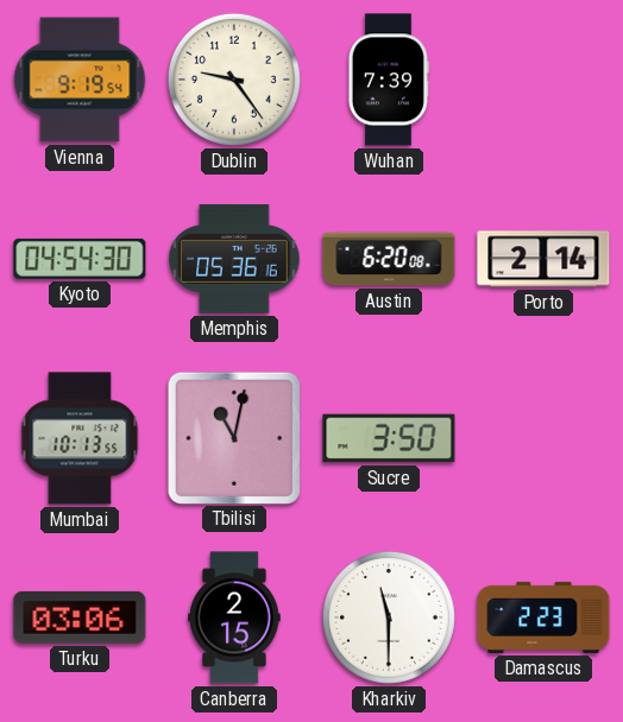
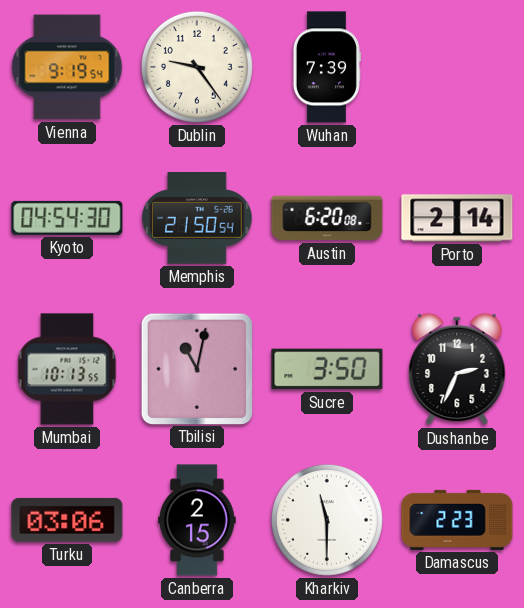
Memphis: 05:36 -> 21:50 (197, 218)
Dushanbe: none -> 2:34 (457, 369)
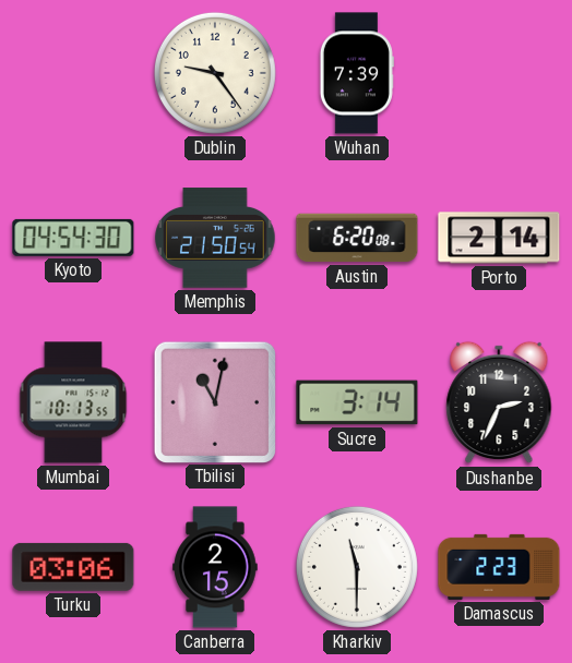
Vienna: 9:19 -> none (67, 67)
Sucre: 3:50 -> 3:14 (357, 402)
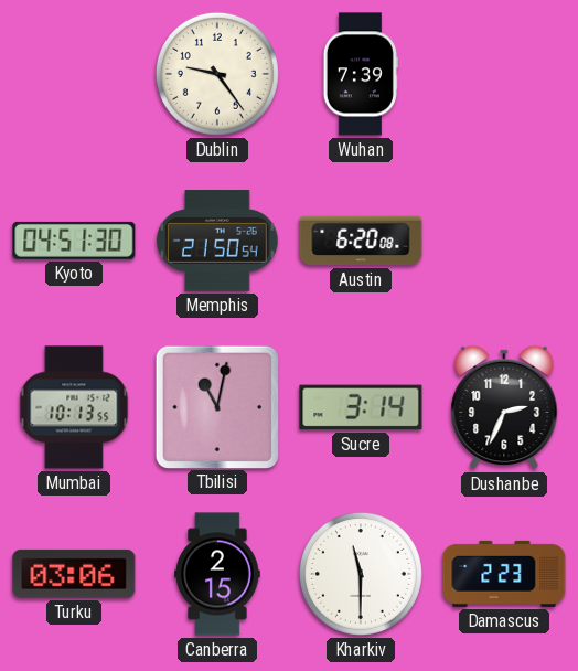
Kyoto: 04:54 -> 04:51 (74, 241)
Porto: 2:14 -> none (499, 238)
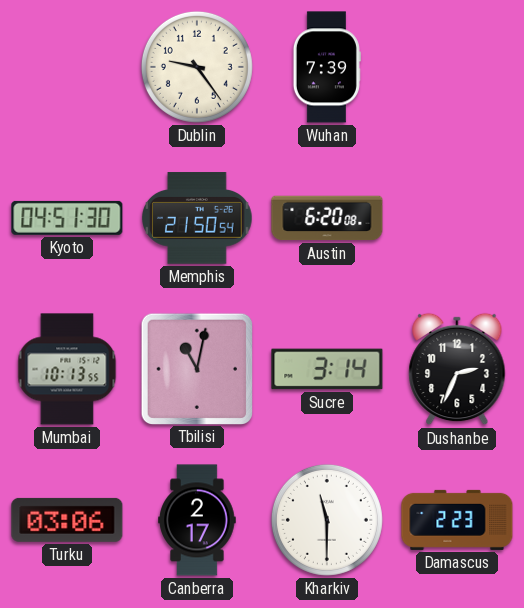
Canberra: 2:15 -> 2:17 (197, 520)
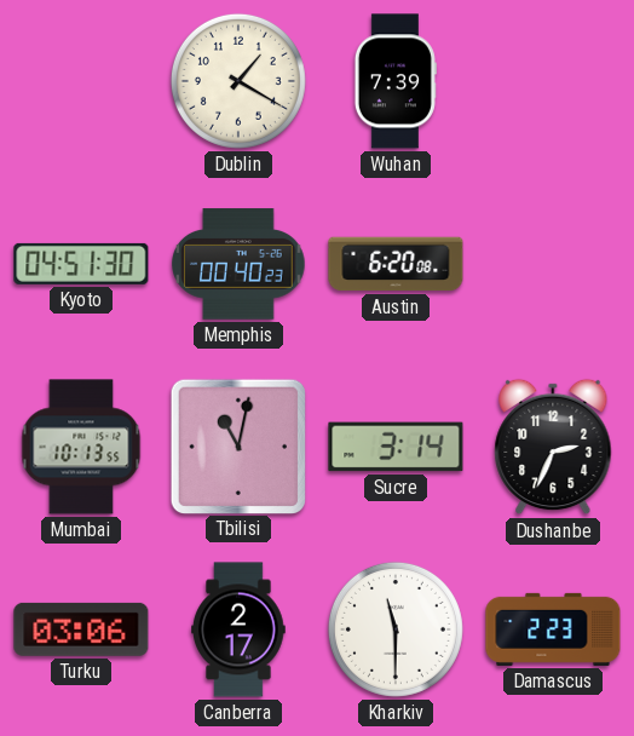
Dublin: 9:24 -> 1:20 (238, 81)
Memphis: 21:50 -> 00:40 (238, 264)
